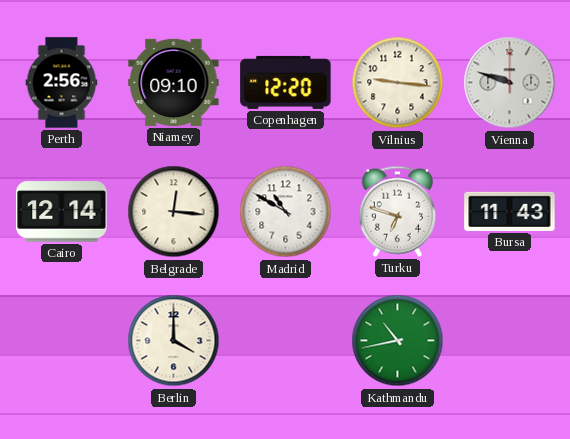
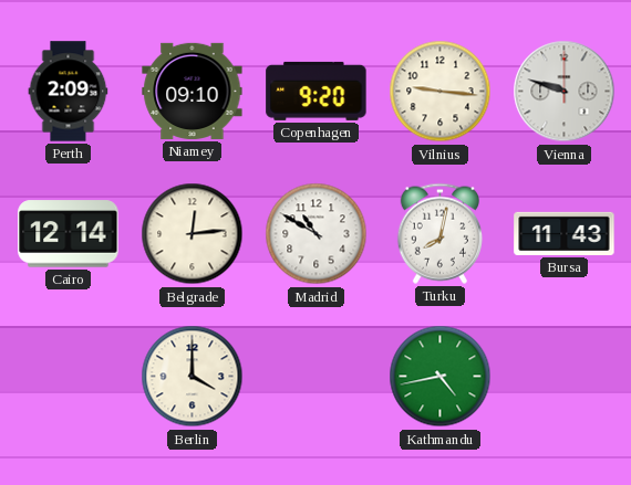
Perth: 2:56 -> 2:09 (69, 92)
Copenhagen: 12:20 -> 9:20 (317, 91)
Belgrade: 12:16 -> 12:14 (193, 234)
Turku: 6:48 -> 8:02 (439, 233)
Kathmandu: 10:43 -> 4:43 (441, 377)
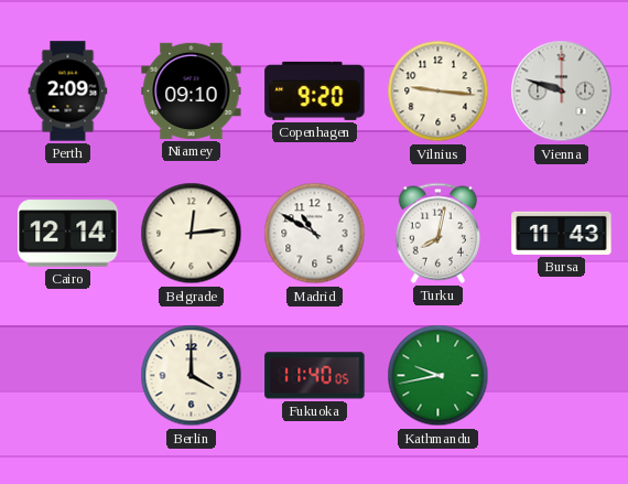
Fukuoka: none -> 11:40 (315, 376)
Kathmandu: 4:43 -> 9:43 (438, 376)
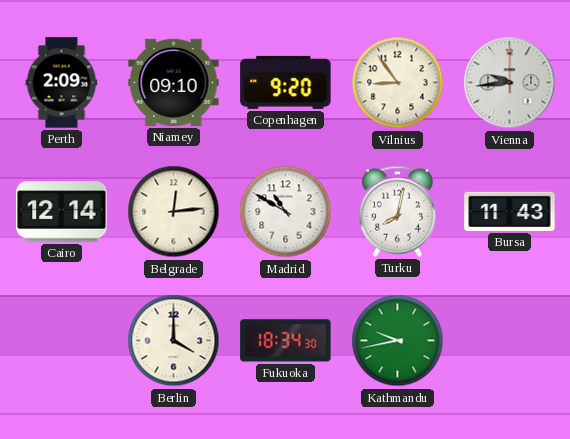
Vilnius: 9:16 -> 8:54 (398, 83)
Vienna: 9:48 -> 9:44 (510, 83)
Fukuoka: 11:40 -> 18:34 (286, 341)
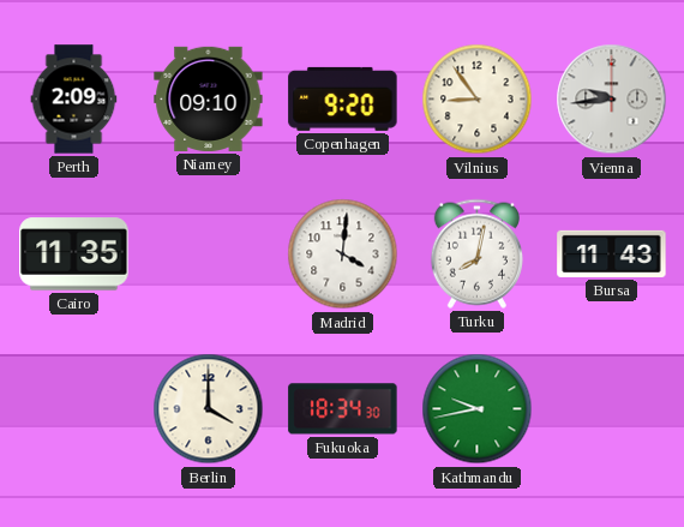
Cairo: 12:14 -> 11:35 (74, 254)
Belgrade: 12:14 -> none (174, 212)
Madrid: 10:50 -> 4:01 (343, 254)
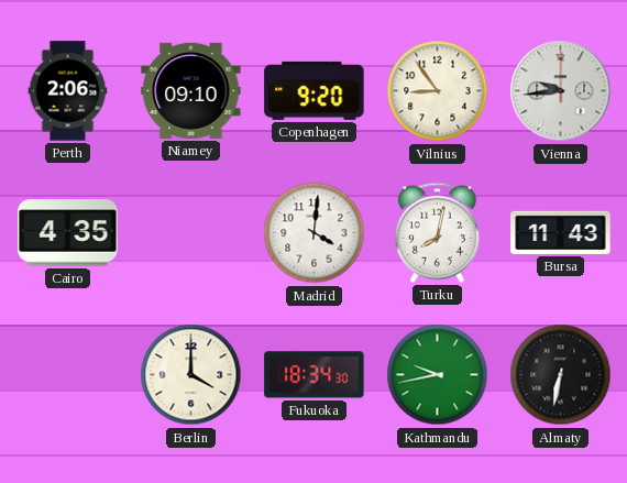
Perth: 2:09 -> 2:06 (68, 91)
Cairo: 11:35 -> 4:35 (68, 233)
Almaty: none -> 6:32 (561, 375)
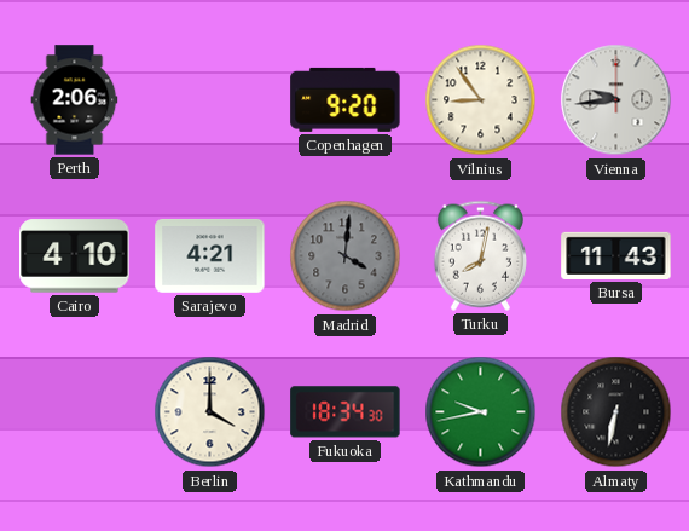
Niamey: 09:10 -> none (191, 90)
Cairo: 4:35 -> 4:10 (75, 256)
Sarajevo: none -> 4:21 (210, 255)
Madrid dial: white -> grey (346, 256)
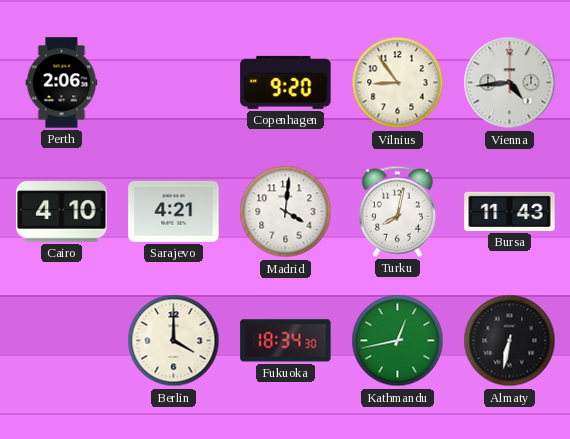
Vienna: 9:44 -> 4:44 (510, 83)
Madrid dial: grey -> white (286, 212)
Kathmandu: 9:43 -> 12:43 (398, 341)
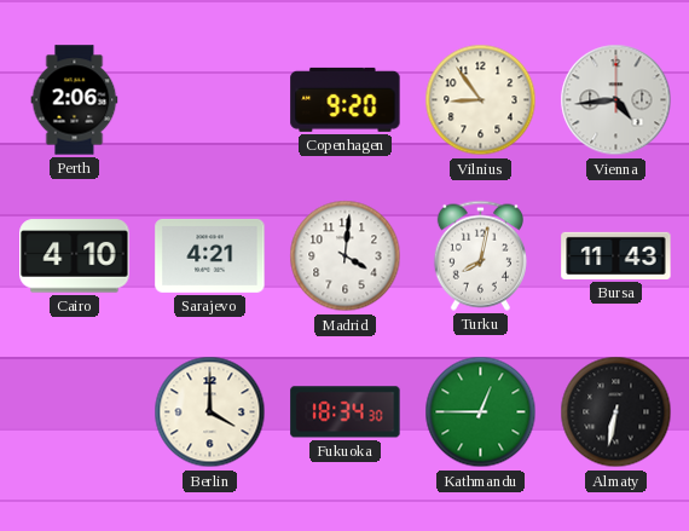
Kathmandu: 12:43 -> 12:45 (481, 412)
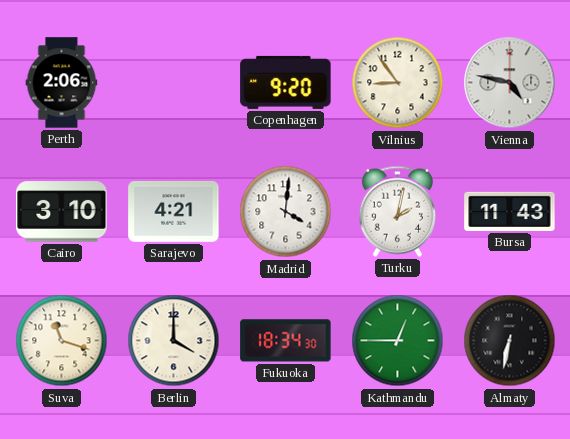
Vienna: 4:44 -> 4:47 (510, 83)
Cairo: 4:10 -> 3:10 (62, 212)
Turku: 8:02 -> 2:02 (397, 211)
Suva: none -> 11:18 (62, 341)
